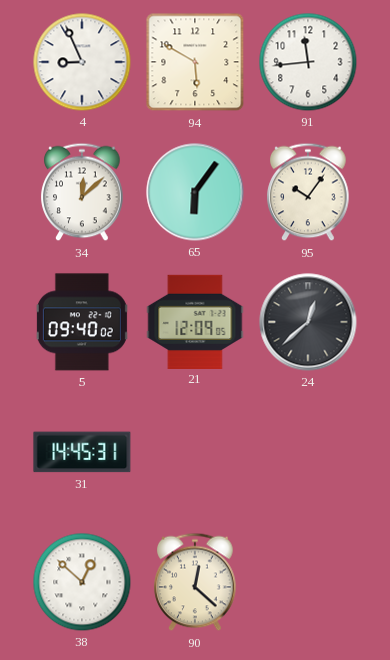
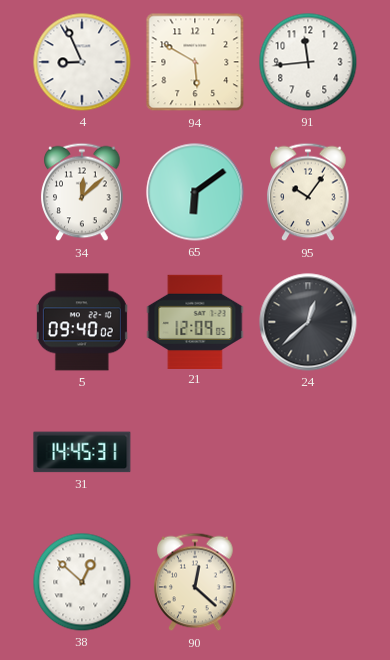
65: 6:06 -> 6:09 (195, 192)
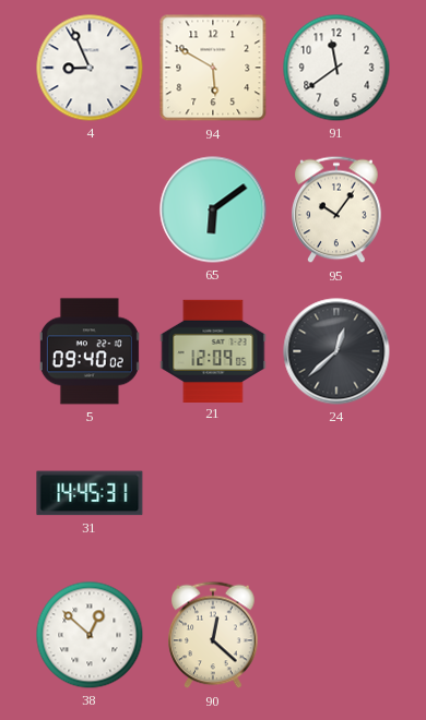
91: 11:44 -> 11:39 (336, 68)
34: 12:08 -> none (82, 192)
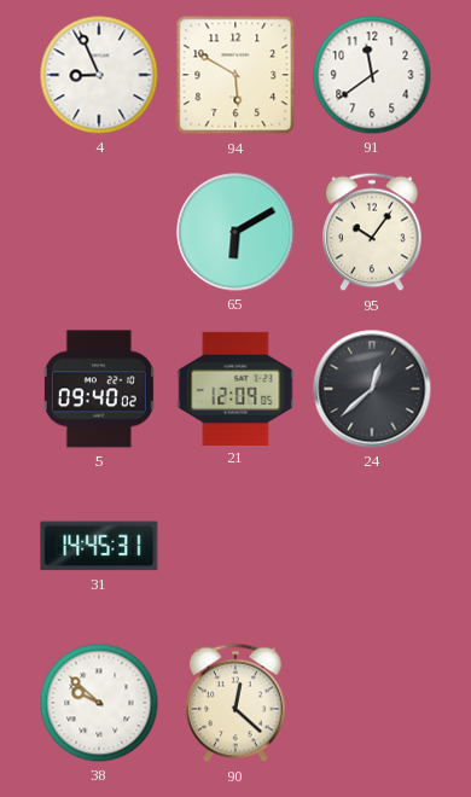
65: 6:09 -> 6:10 (235, 232)
38: 12:52 -> 9:52 (99, 703)
